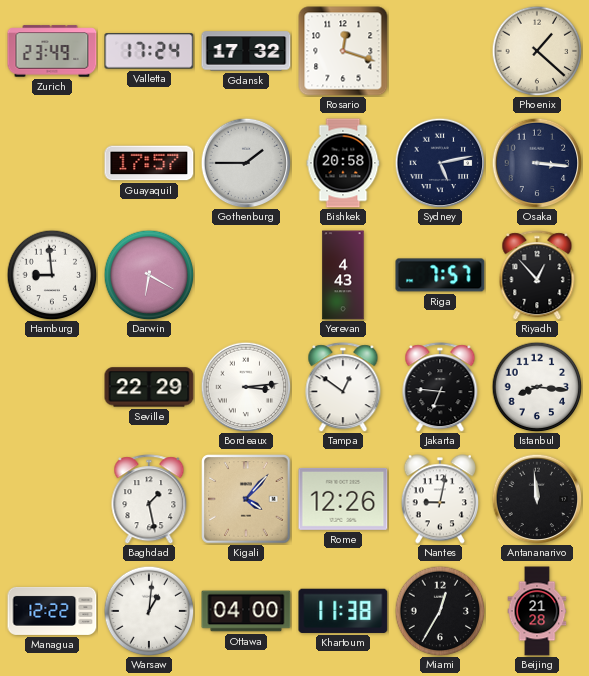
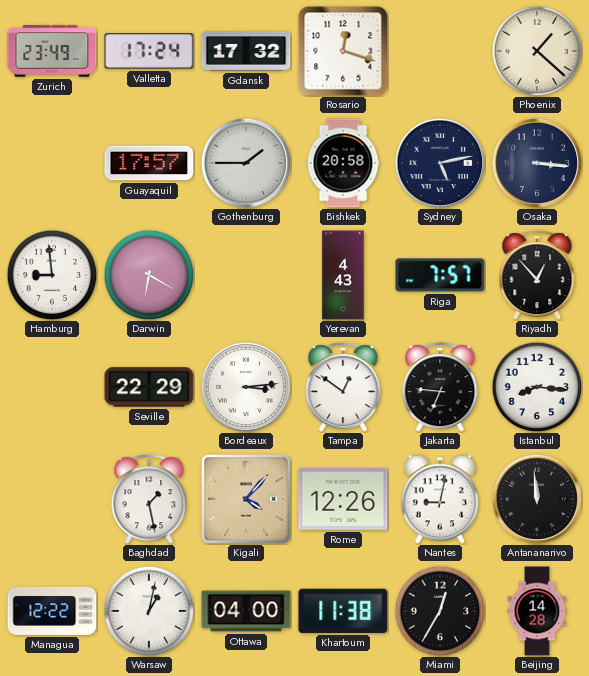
Warsaw: 1:01 -> 1:02 (149, 611)
Beijing: 21:28 -> 14:28 (537, 611)
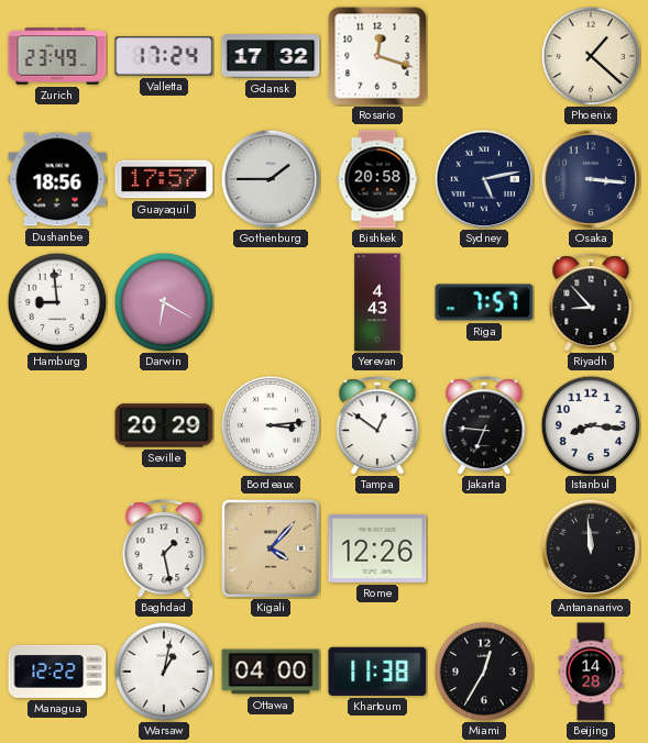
Dushanbe: none -> 18:56 (57, 179)
Riyadh: 12:53 -> 8:53 (591, 302)
Seville: 22:29 -> 20:29 (164, 425)
Nantes: 9:02 -> none (440, 499)
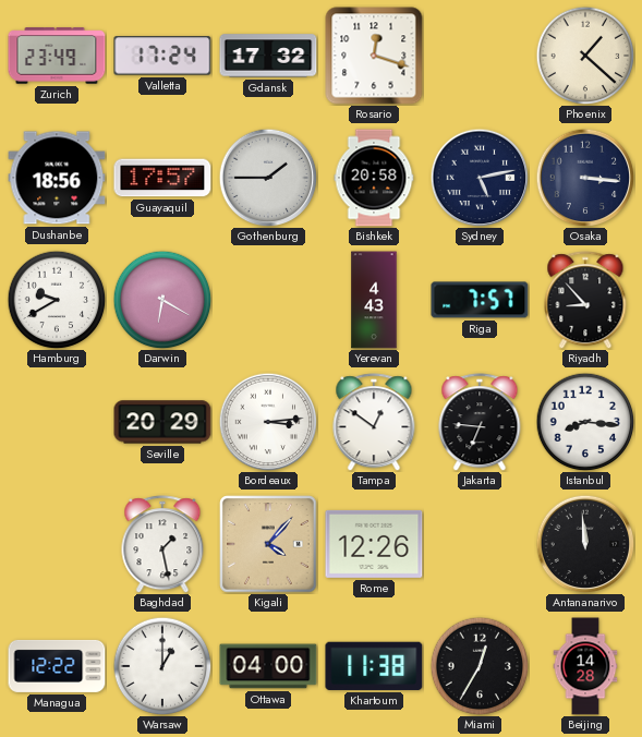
Hamburg: 8:59 -> 9:40 (57, 300)
Warsaw: 1:02 -> 1:00 (162, 666)
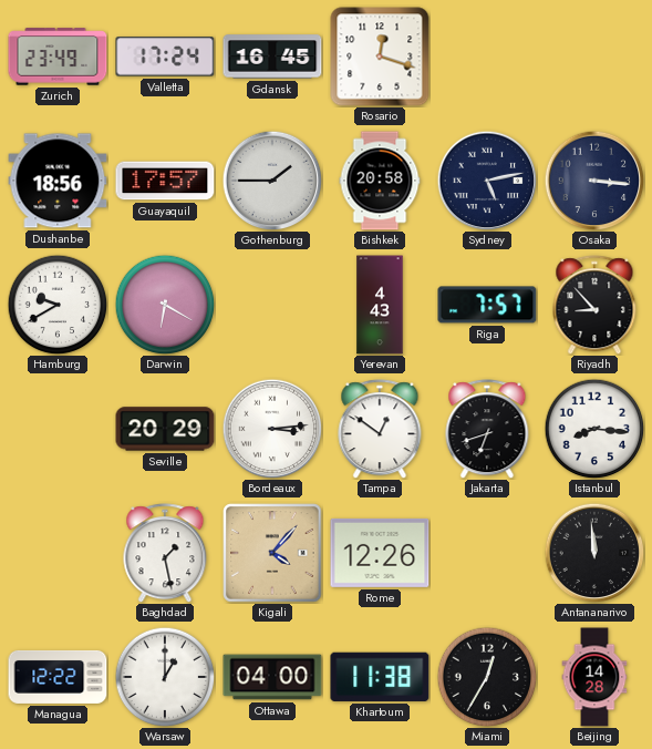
Gdansk: 17:32 -> 16:45 (272, 57)
Phoenix: 1:22 -> none (585, 56)
Jakarta: 6:46 -> 6:42 (487, 429)
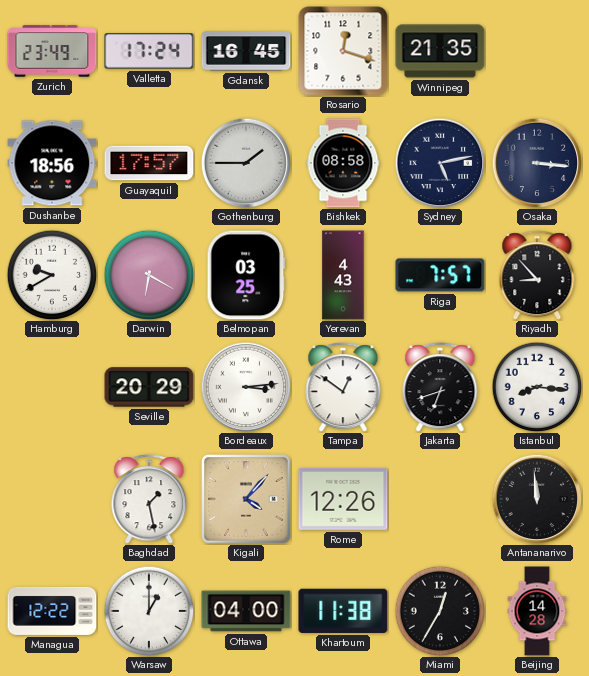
Winnipeg: none -> 21:35 (440, 51)
Bishkek: 20:58 -> 08:58 (343, 163)
Belmopan: none -> 03:25 (246, 275)
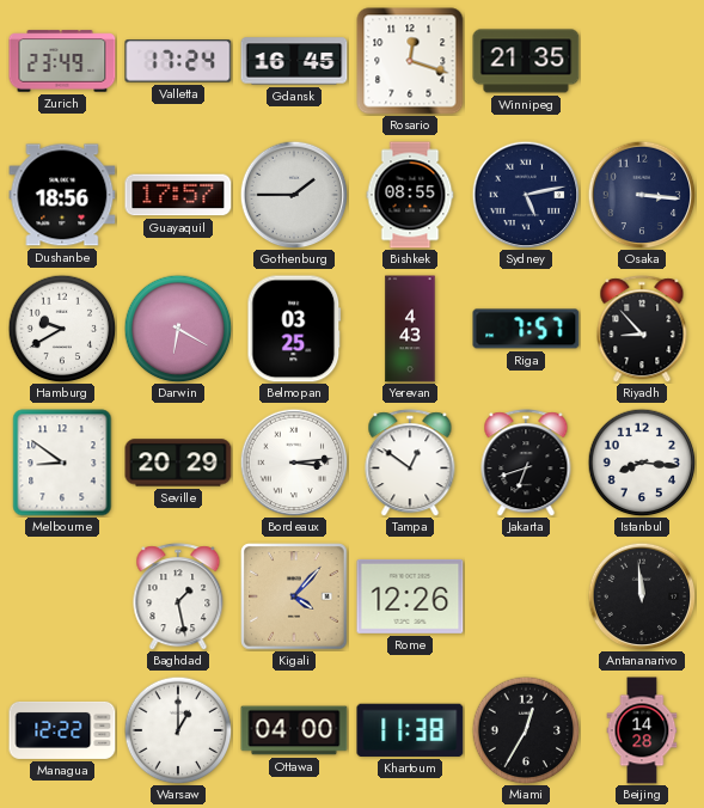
Bishkek: 08:58 -> 08:55 (410, 195)
Melbourne: none -> 8:51 (62, 463)
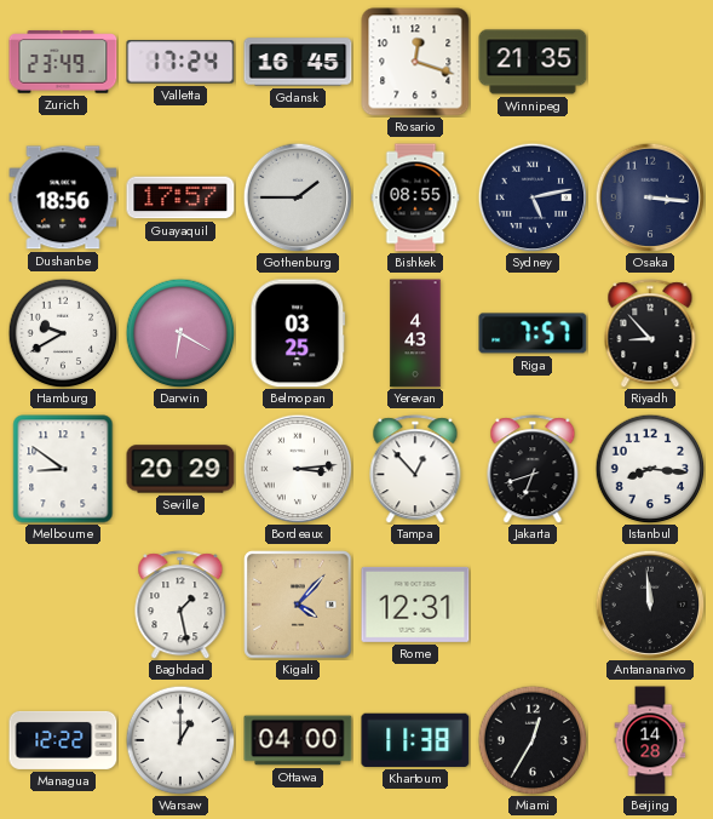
Tampa: 12:51 -> 12:53 (415, 469)
Rome: 12:26 -> 12:31 (415, 605)
